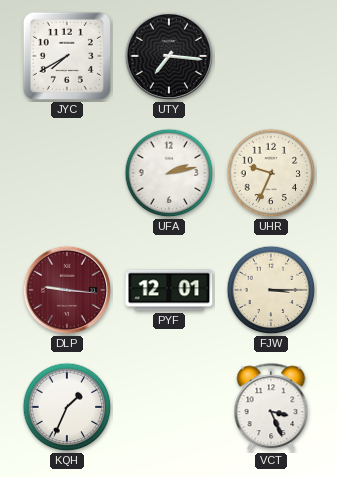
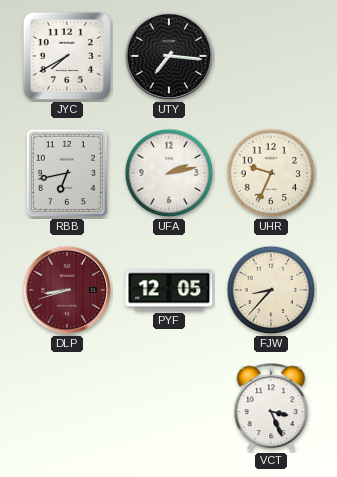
RBB: none -> 6:43 (67, 173)
DLP: 9:16 -> 8:42 (67, 290)
PYF: 12:01 -> 12:05 (169, 290)
FJW: 3:15 -> 8:37 (271, 290)
KQH: 1:34 -> none (67, 407)
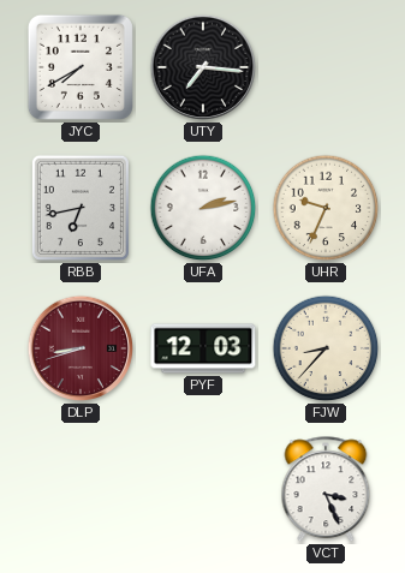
PYF: 12:05 -> 12:03 (203, 348)
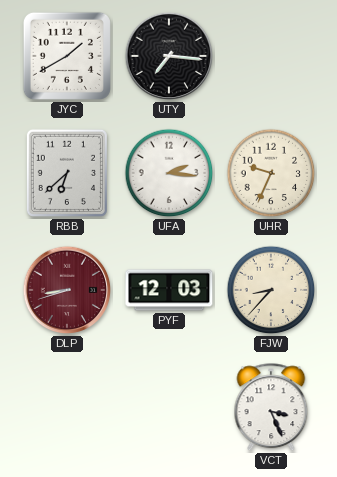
JYC: 7:40 -> 1:40 (67, 56)
RBB: 6:43 -> 6:38 (67, 173)
UFA: 2:13 -> 2:16 (169, 173)
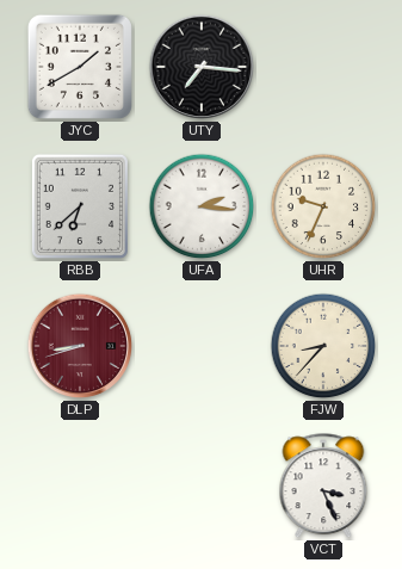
PYF: 12:03 -> none (169, 290)
